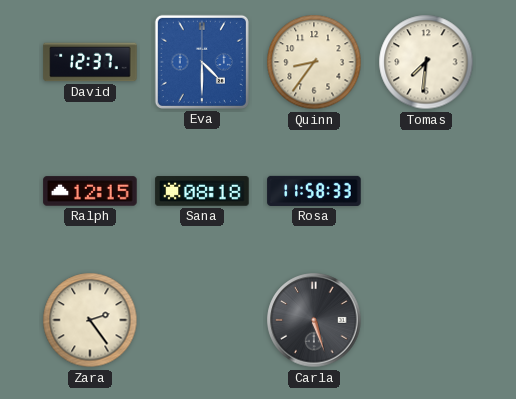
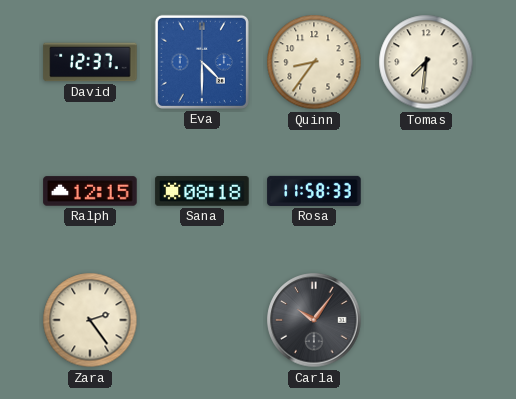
Carla: 5:27 -> 10:06 (314, 320)
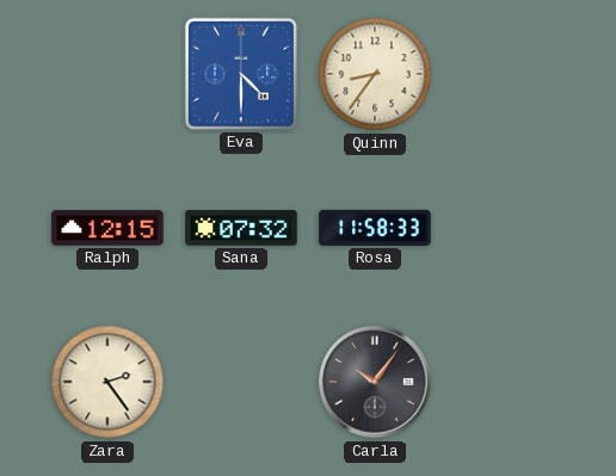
David: 12:37 -> none (90, 62)
Tomas: 7:31 -> none (426, 62)
Sana: 08:18 -> 07:32 (241, 228)
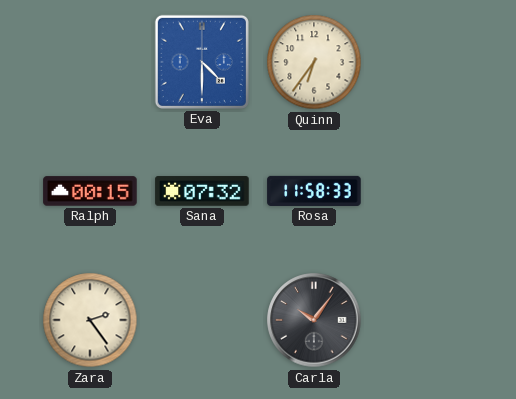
Quinn: 8:36 -> 6:36 (314, 62)
Ralph: 12:15 -> 00:15 (90, 191)
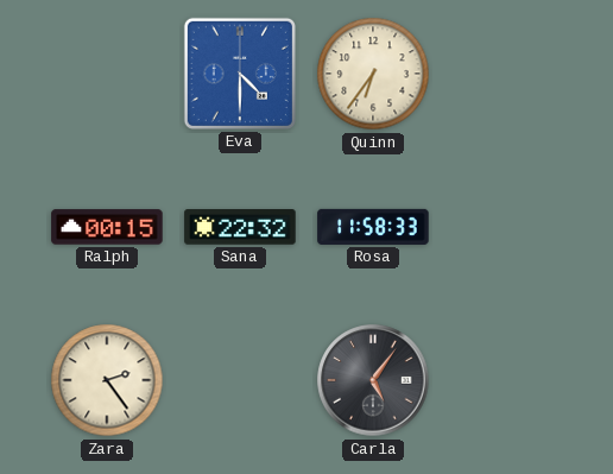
Sana: 07:32 -> 22:32 (240, 227)
Carla: 10:06 -> 5:06 (373, 380)
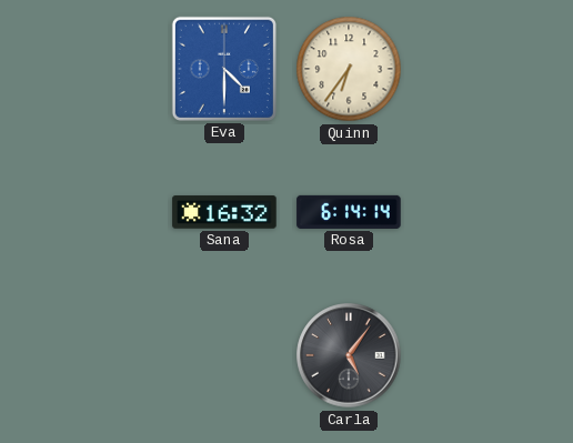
Ralph: 00:15 -> none (107, 227)
Sana: 22:32 -> 16:32 (224, 212)
Rosa: 11:58 -> 6:14 (349, 212)
Zara: 2:24 -> none (107, 380)
